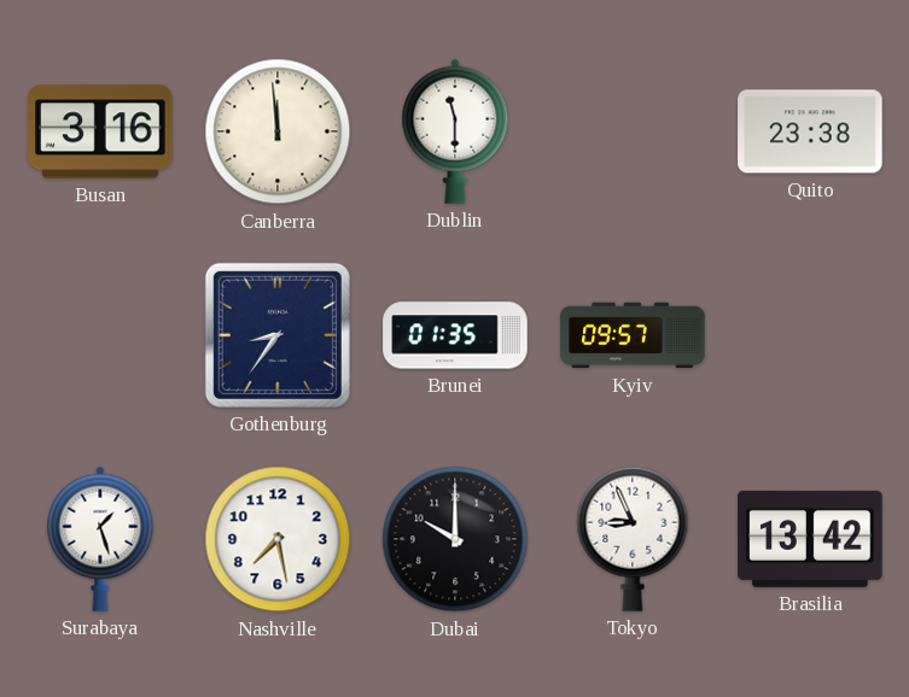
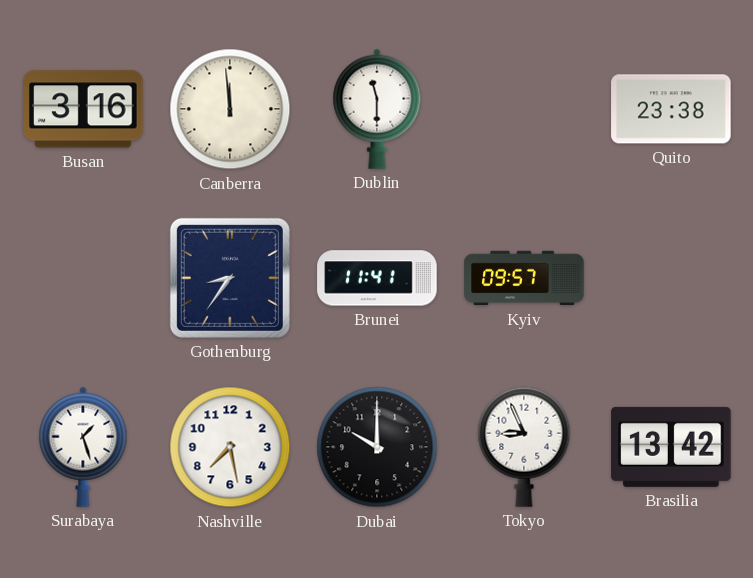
Brunei: 01:35 -> 11:41 (377, 278)
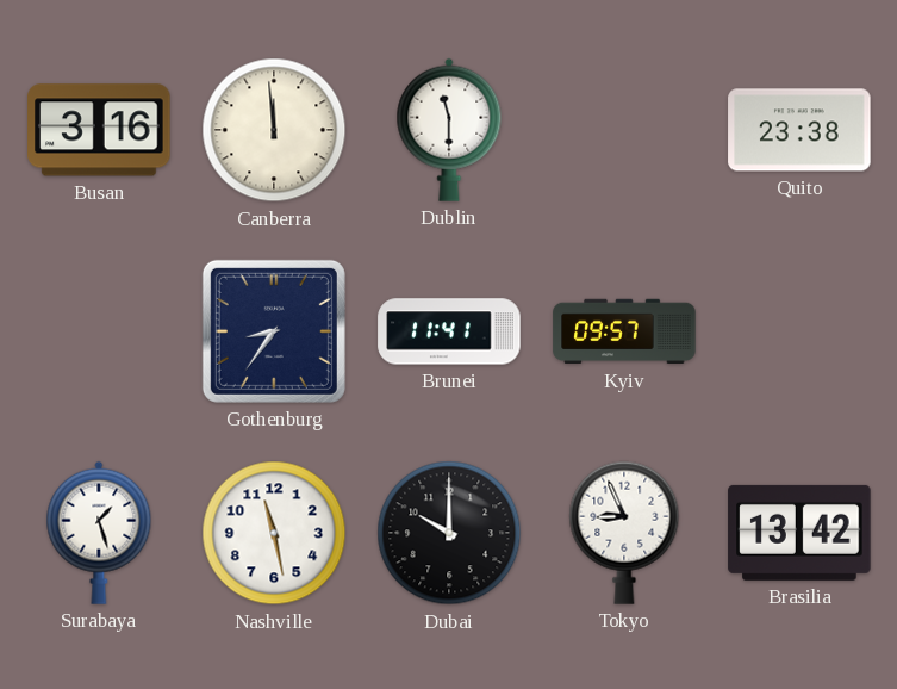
Nashville: 7:28 -> 11:28 (274, 533)
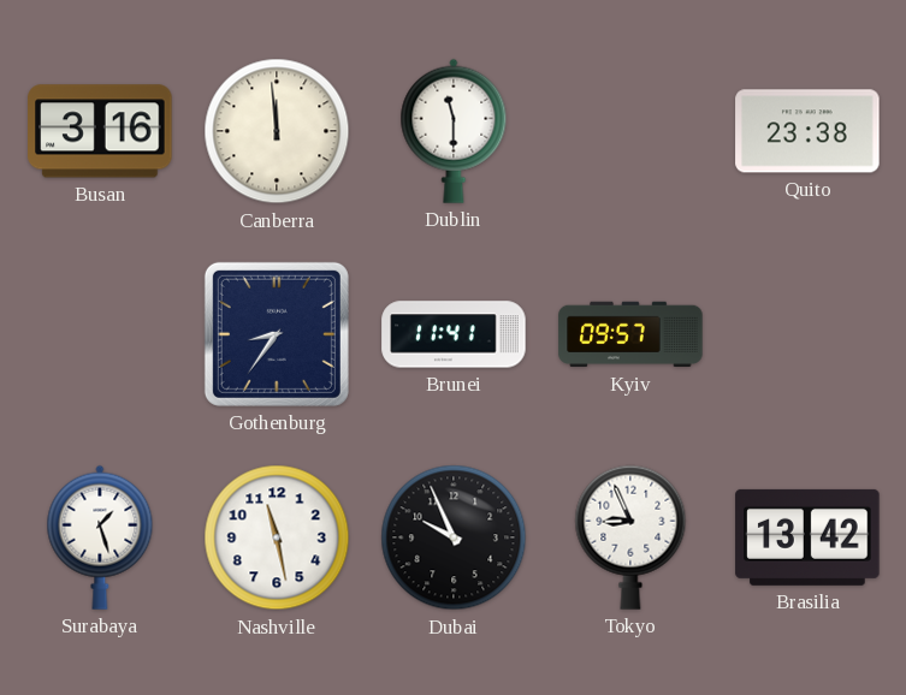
Dubai: 10:00 -> 9:56 (454, 537)
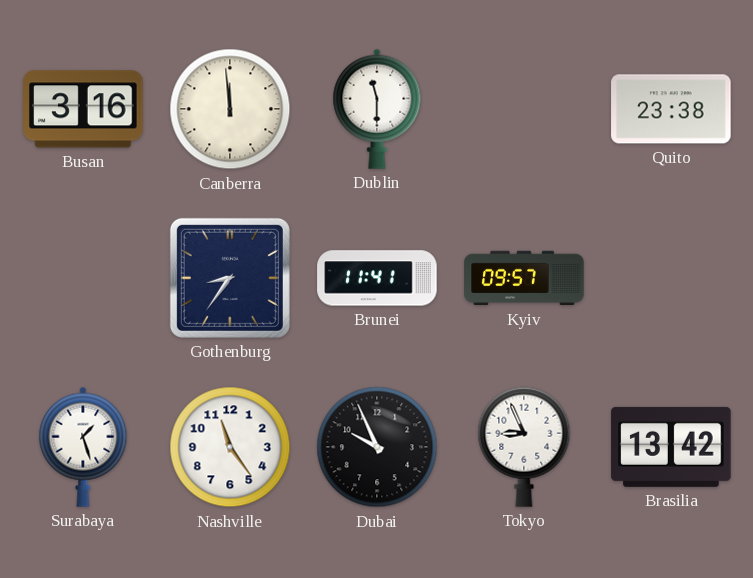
Nashville: 11:28 -> 11:24 (230, 447)
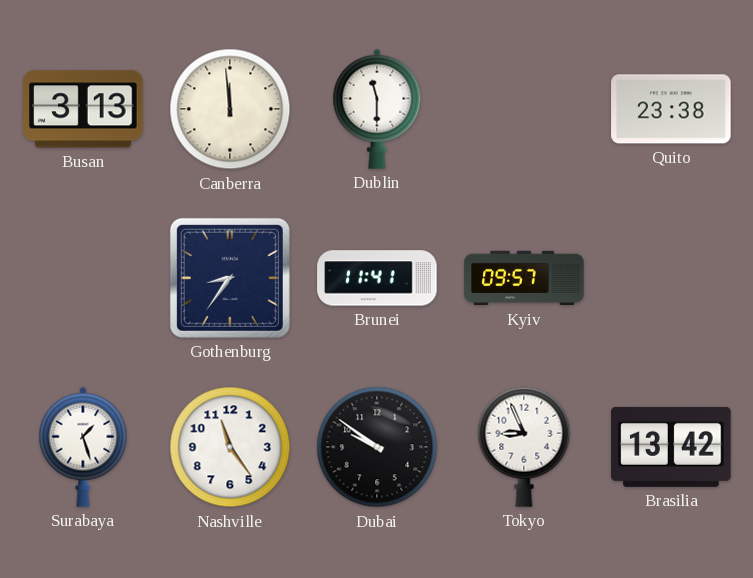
Busan: 3:16 -> 3:13 (83, 109)
Dubai: 9:56 -> 9:51 (377, 447)
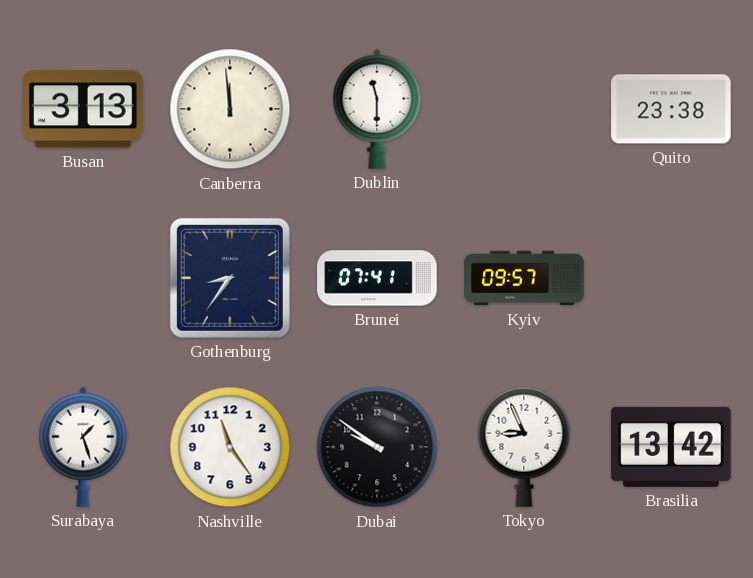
Brunei: 11:41 -> 07:41 (377, 278)
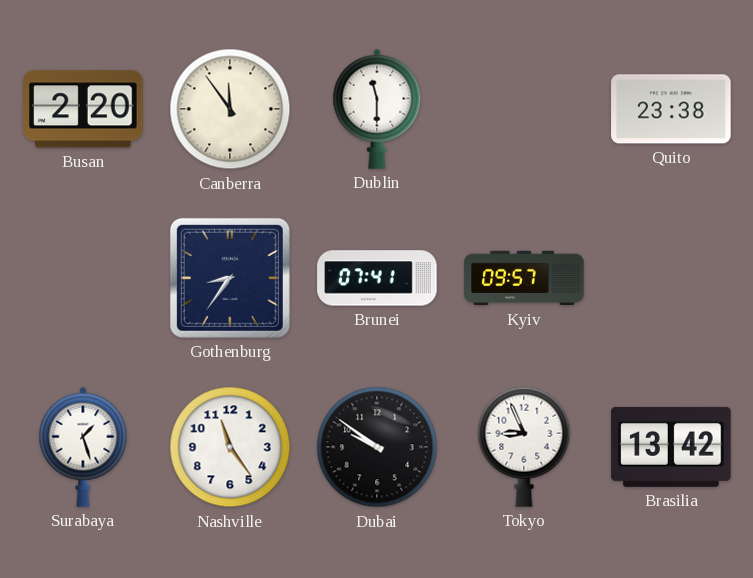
Busan: 3:13 -> 2:20 (83, 109)
Canberra: 11:59 -> 11:54 (230, 109)
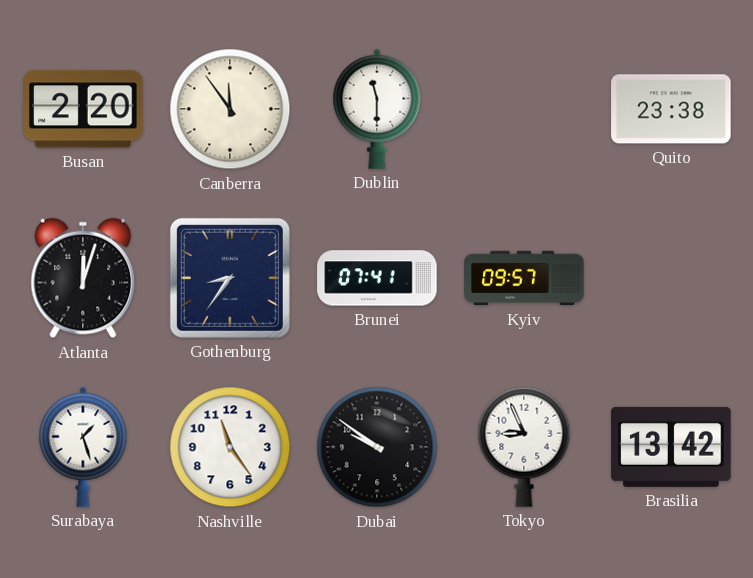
Atlanta: none -> 12:03 (83, 278)
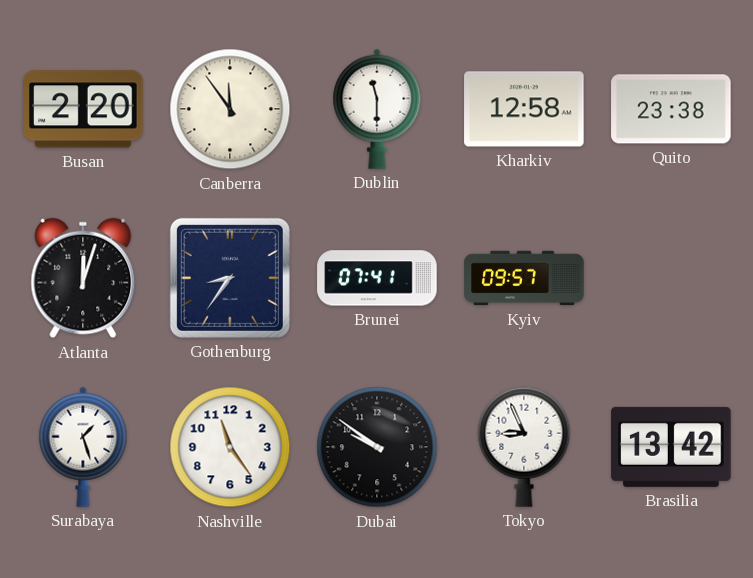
Kharkiv: none -> 12:58 (524, 109)
